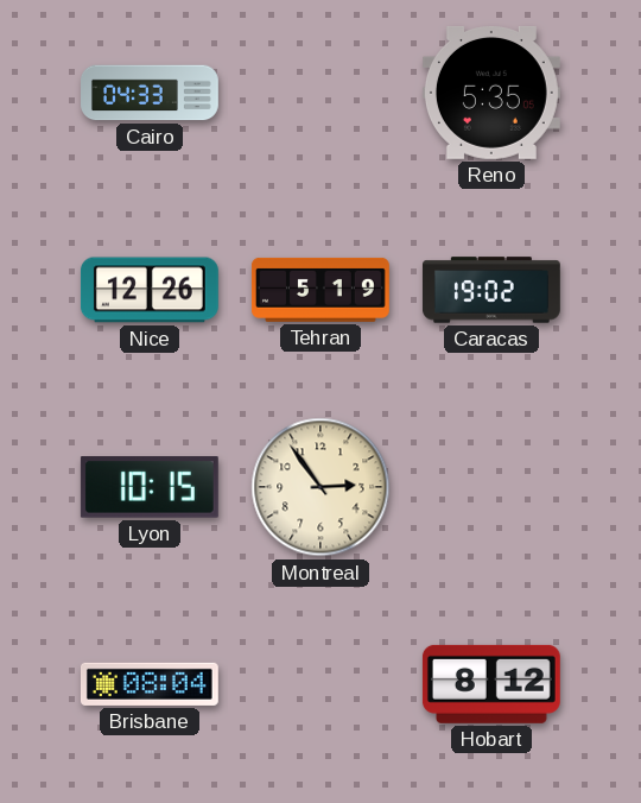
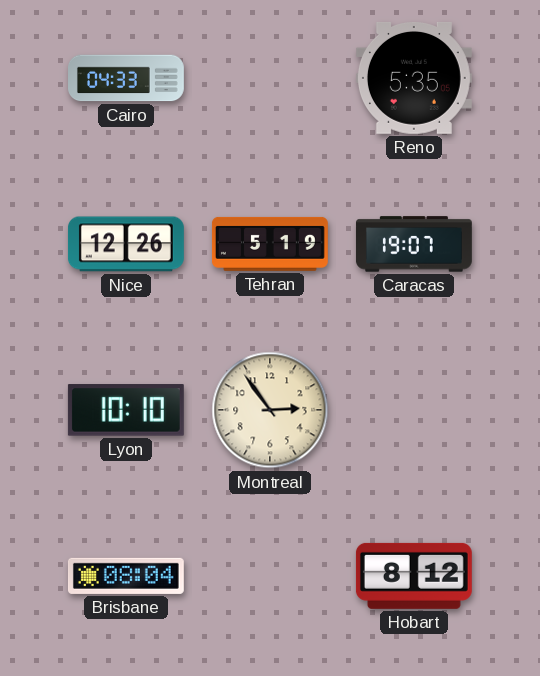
Caracas: 19:02 -> 19:07 (414, 244)
Lyon: 10:15 -> 10:10 (126, 410)
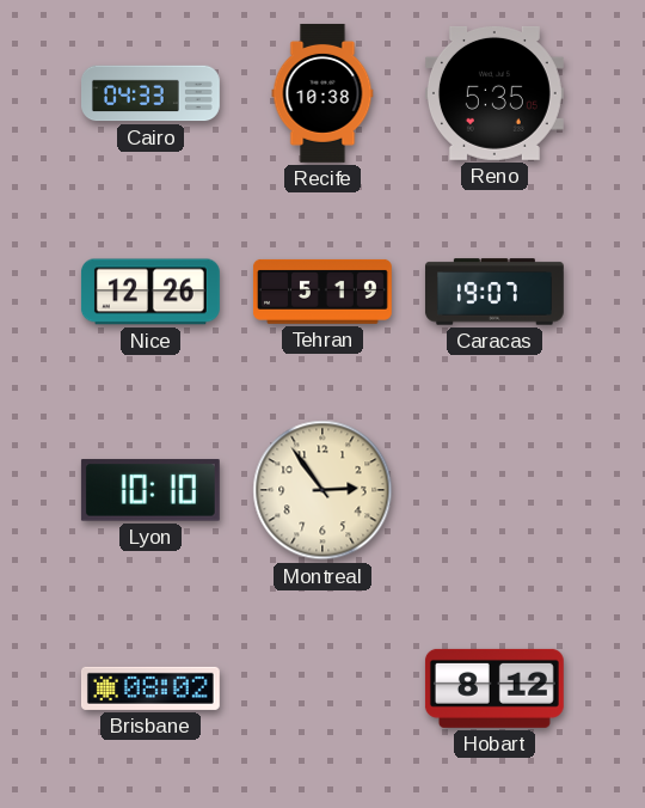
Recife: none -> 10:38 (322, 93)
Brisbane: 08:04 -> 08:02 (150, 688)
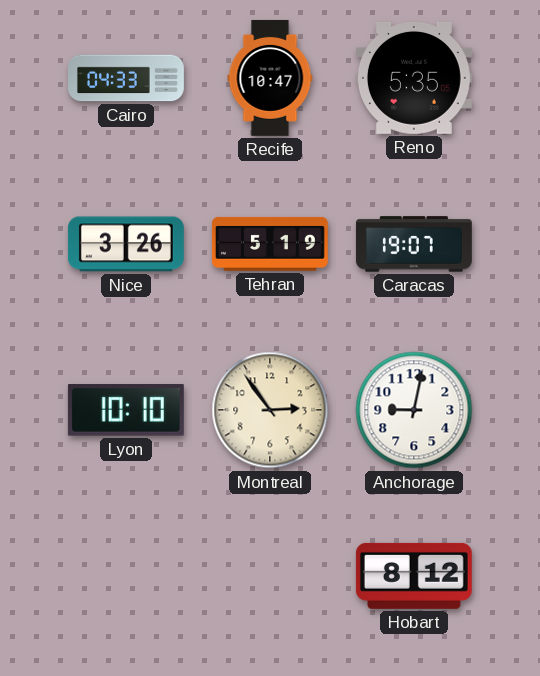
Recife: 10:38 -> 10:47 (270, 78)
Nice: 12:26 -> 3:26 (126, 244)
Anchorage: none -> 9:02 (414, 410)
Brisbane: 08:02 -> none (150, 688)
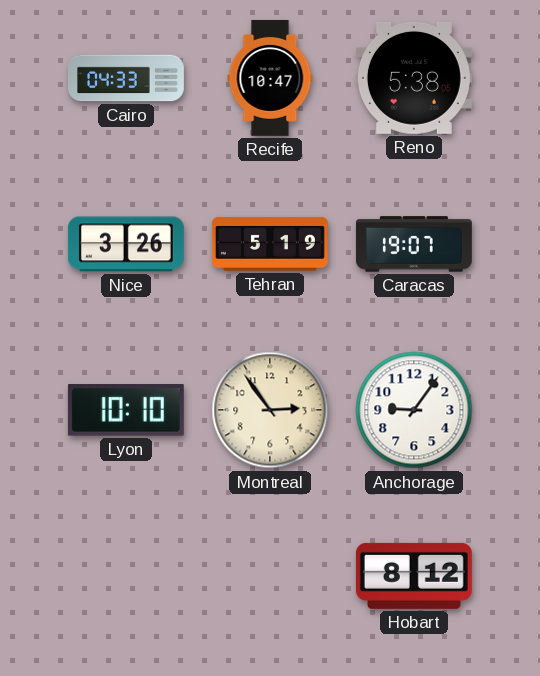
Reno: 5:35 -> 5:38 (414, 78)
Anchorage: 9:02 -> 9:06 (414, 410)
